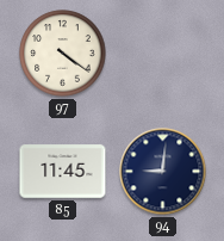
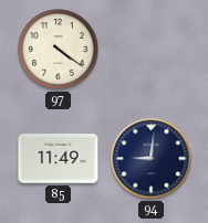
85: 11:45 -> 11:49 (59, 159)
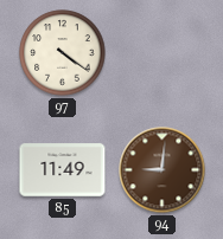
94 dial: navy -> brown (163, 170)
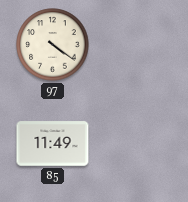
94: 9:01 -> none (163, 170)
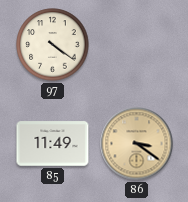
86: none -> 3:21 (137, 144)
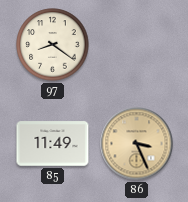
97: 4:21 -> 8:21 (53, 45)
86: 3:21 -> 3:26 (137, 144)
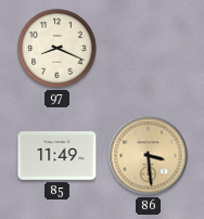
97: 8:21 -> 8:19 (58, 49)
86: 3:26 -> 3:29 (149, 156)
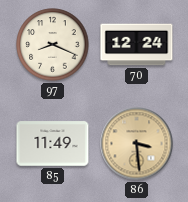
70: none -> 12:24 (137, 45)
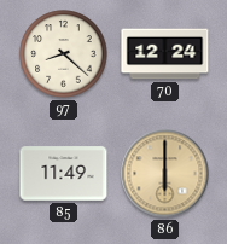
97: 8:19 -> 8:22 (64, 54)
86: 3:29 -> 6:00 (165, 174)
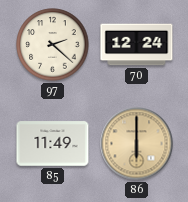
97: 8:22 -> 2:22 (53, 45)
